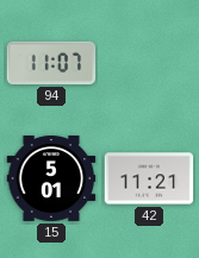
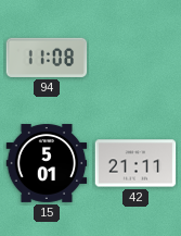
94: 11:07 -> 11:08 (47, 58)
42: 11:21 -> 21:11 (135, 163)
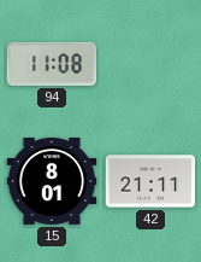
15: 5:01 -> 8:01 (52, 181)
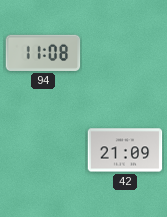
15: 8:01 -> none (52, 181)
42: 21:11 -> 21:09 (125, 150)
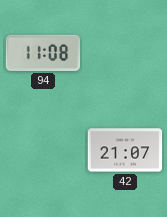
42: 21:09 -> 21:07 (125, 150)
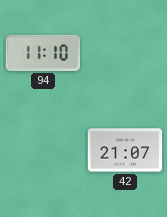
94: 11:08 -> 11:10 (43, 53)
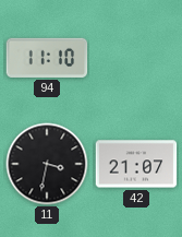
11: none -> 3:32 (47, 164)
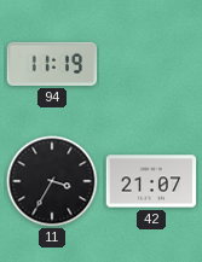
94: 11:10 -> 11:19 (52, 64)
11: 3:32 -> 3:35 (52, 181)
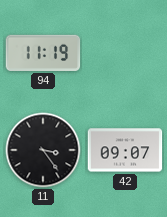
11: 3:35 -> 3:24 (43, 150)
42: 21:07 -> 09:07 (125, 150)
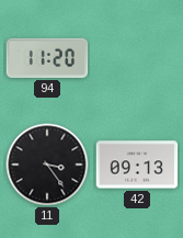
94: 11:19 -> 11:20 (47, 58)
42: 09:07 -> 09:13 (137, 165)
